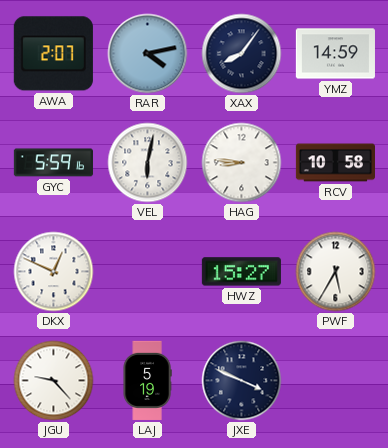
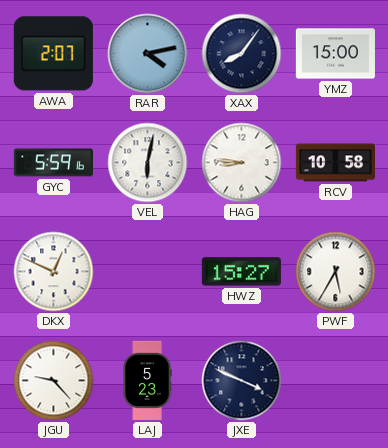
YMZ: 14:59 -> 15:00 (335, 54)
LAJ: 5:19 -> 5:23 (147, 380)
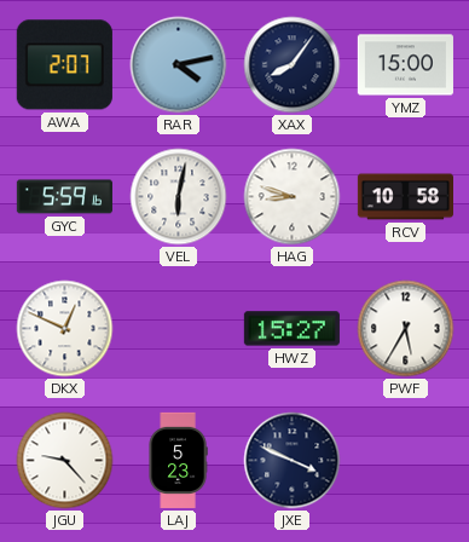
HAG: 8:46 -> 8:48 (293, 197)
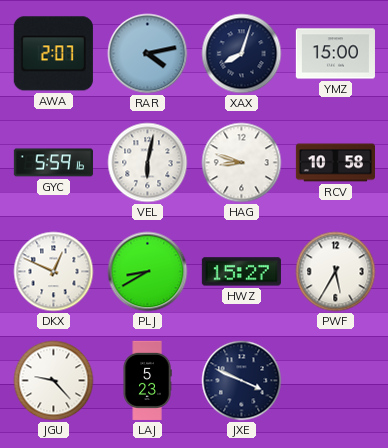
XAX: 8:06 -> 8:03 (242, 54)
PLJ: none -> 8:40 (148, 272)
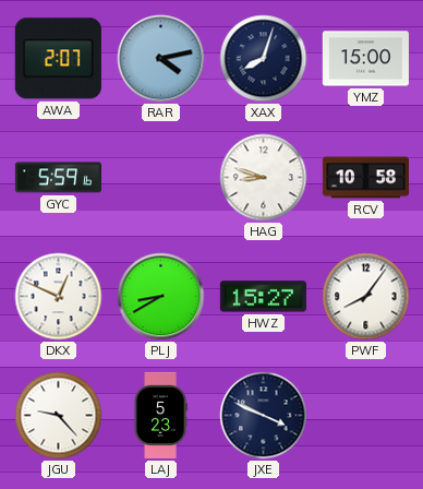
VEL: 6:02 -> none (148, 163)
PWF: 5:35 -> 8:06 (366, 297)
